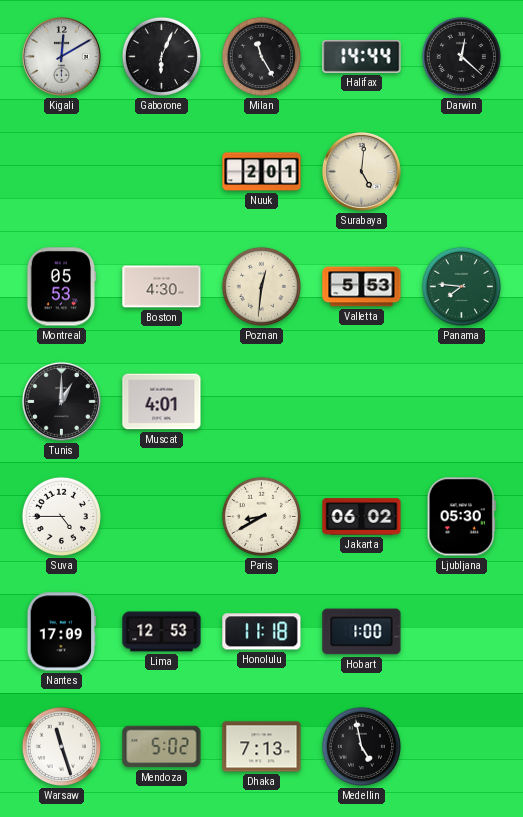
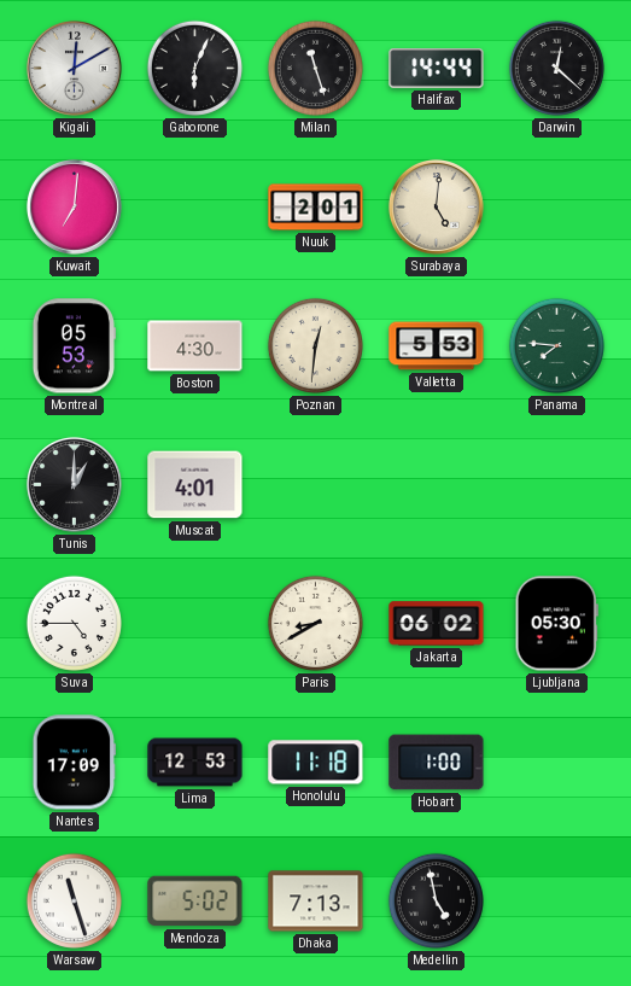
Milan: 11:25 -> 11:27 (315, 68)
Kuwait: none -> 7:01 (74, 206)
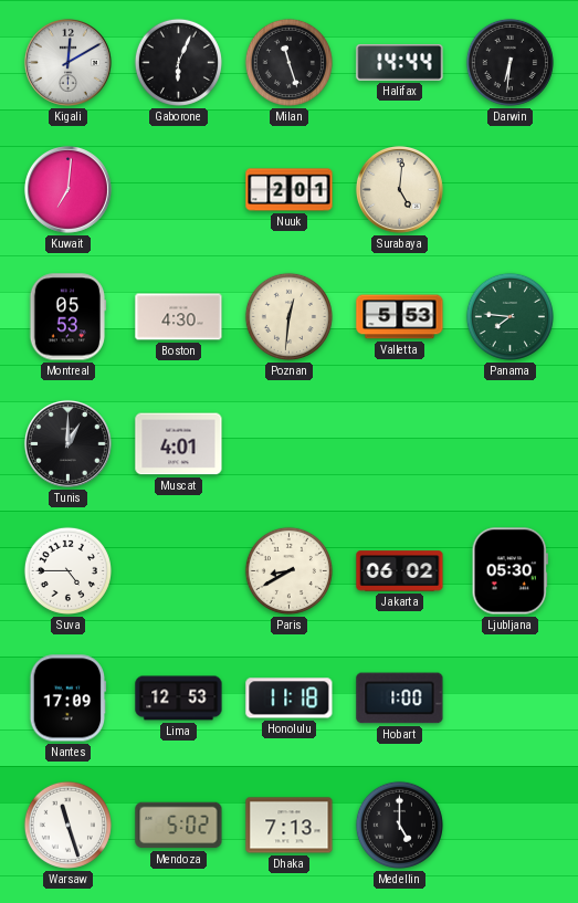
Darwin: 12:22 -> 6:31 (509, 62)
Medellin: 4:58 -> 5:00 (399, 825)
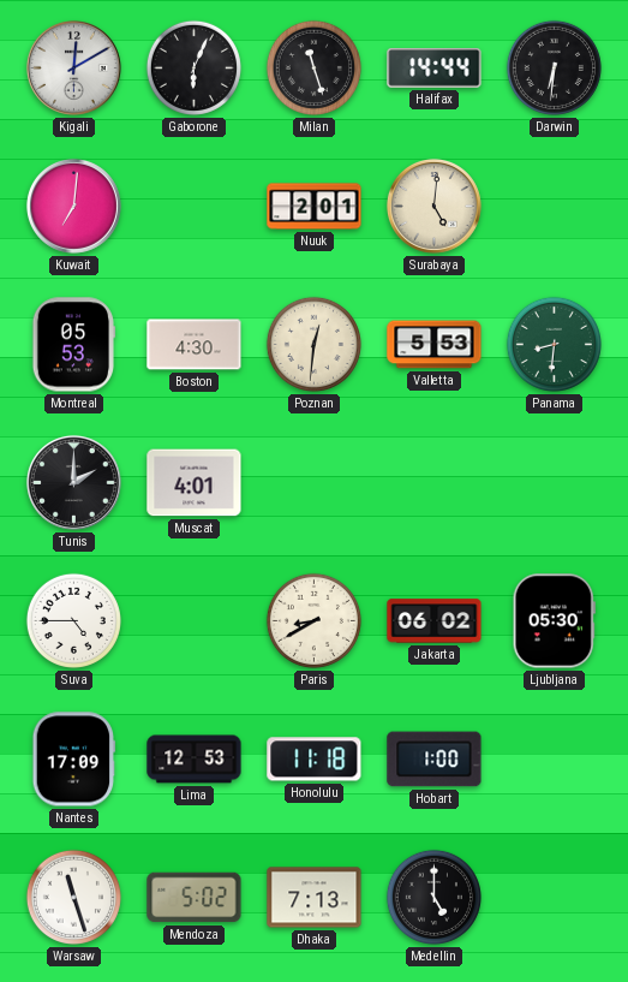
Panama: 7:46 -> 8:31 (554, 344)
Tunis: 1:00 -> 2:00 (73, 482)
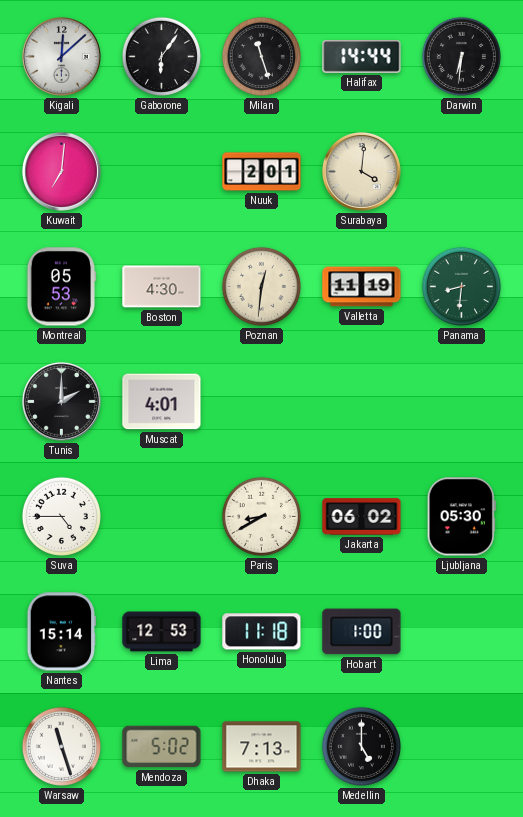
Kigali: 12:10 -> 12:08 (61, 56)
Gaborone: 6:04 -> 6:06 (161, 56)
Surabaya: 5:01 -> 4:01 (361, 171)
Valletta: 5:53 -> 11:19 (362, 287)
Nantes: 17:09 -> 15:14 (62, 632)
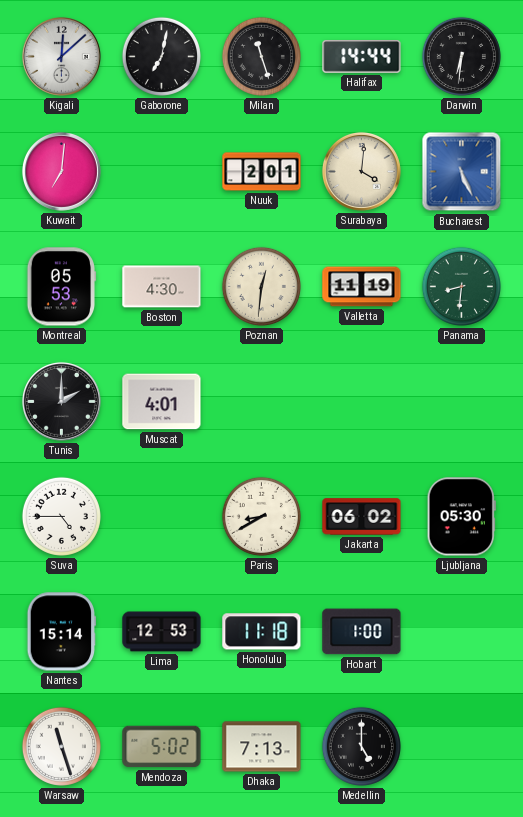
Gaborone: 6:06 -> 7:02 (161, 56)
Bucharest: none -> 5:26 (462, 172)
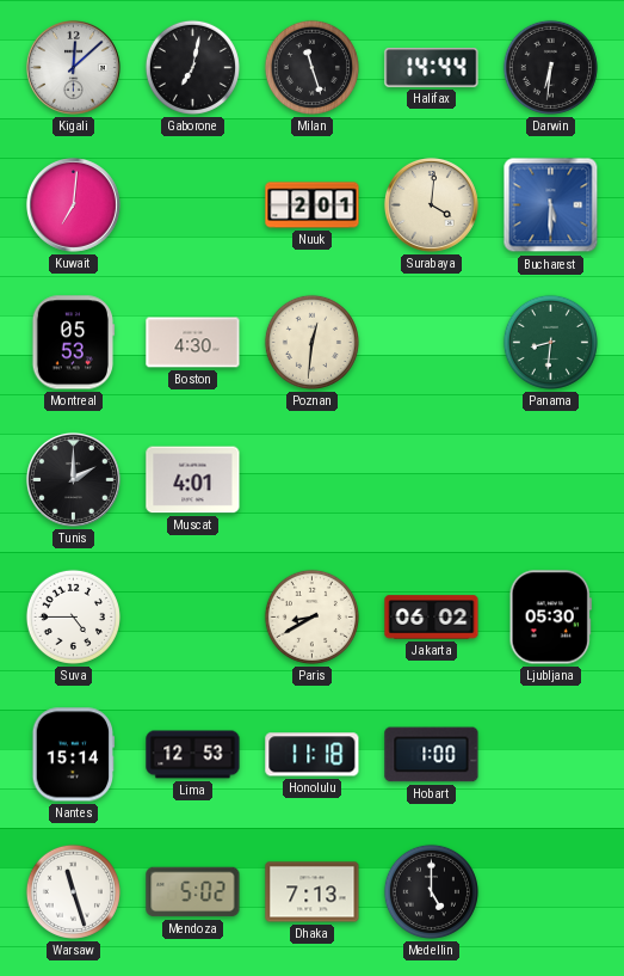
Bucharest: 5:26 -> 5:30 (551, 205)
Valletta: 11:19 -> none (362, 287)
